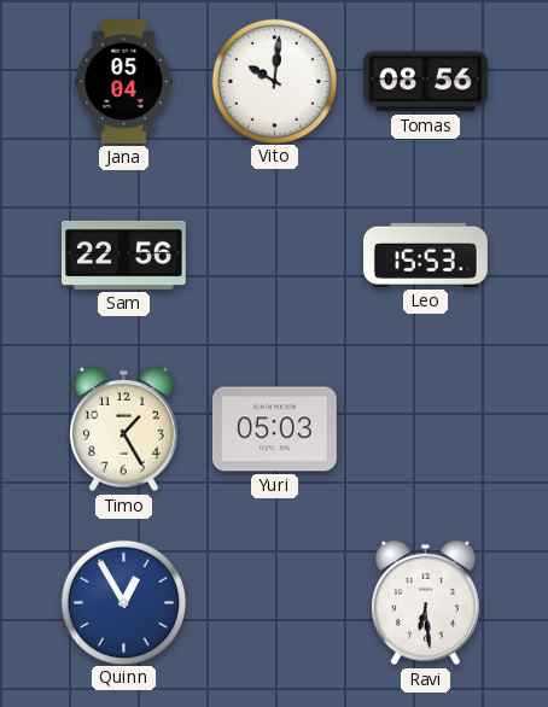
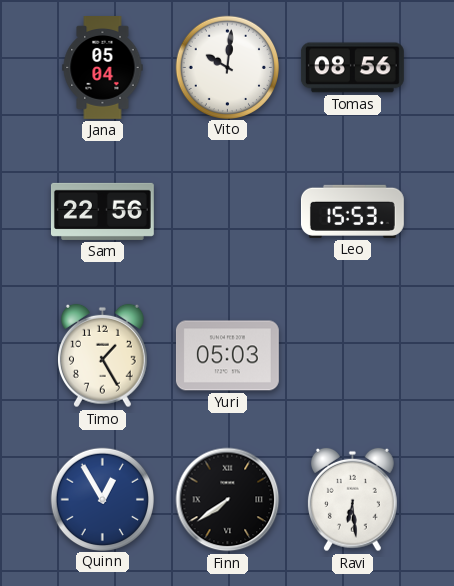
Finn: none -> 7:39 (228, 500)
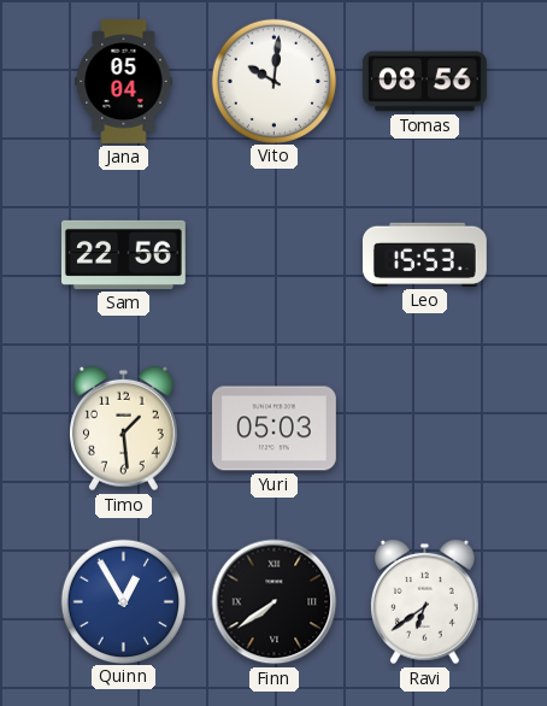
Timo: 1:25 -> 1:29 (123, 429)
Ravi: 6:29 -> 6:39 (424, 602)
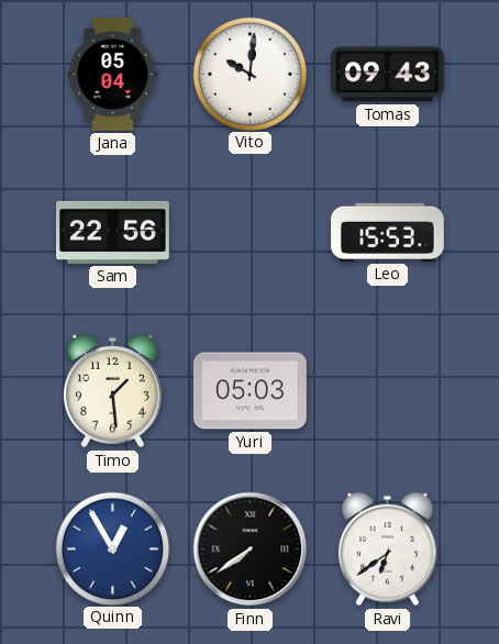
Tomas: 08:56 -> 09:43 (387, 75)
